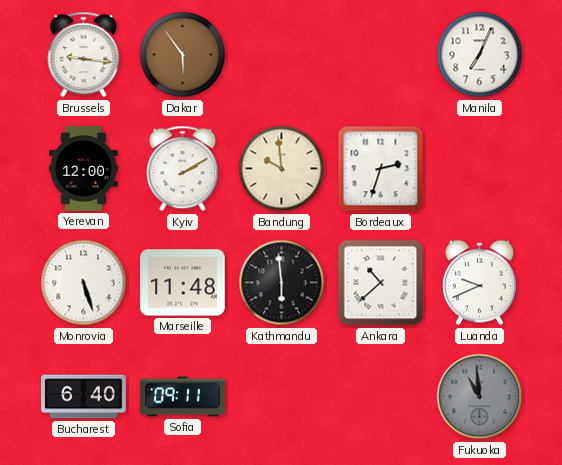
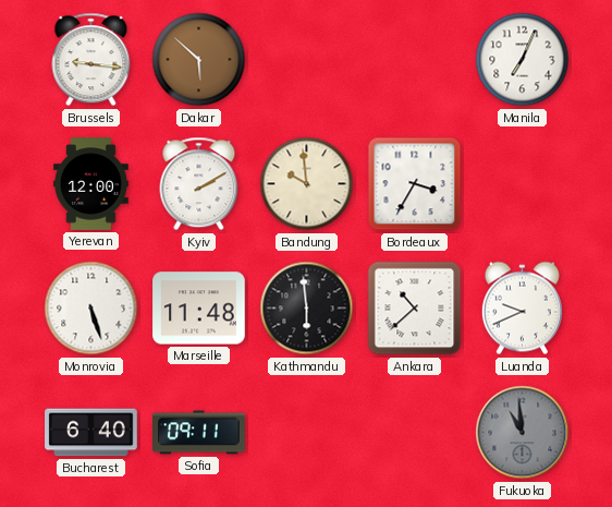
Dakar: 5:54 -> 5:52 (199, 60)
Bordeaux: 2:33 -> 3:35 (415, 184)
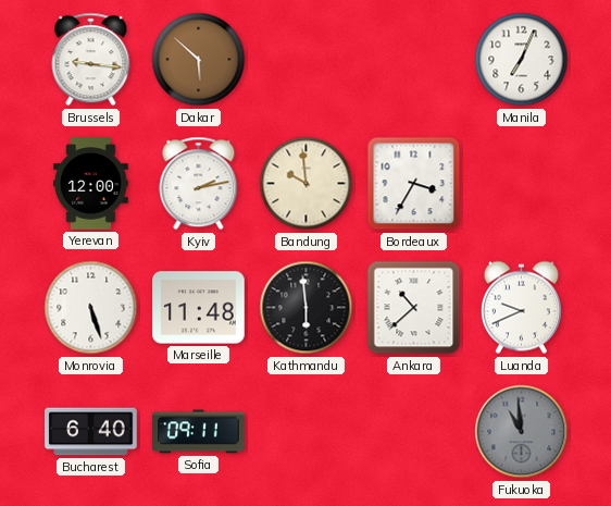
Kyiv: 2:10 -> 2:13 (199, 184)
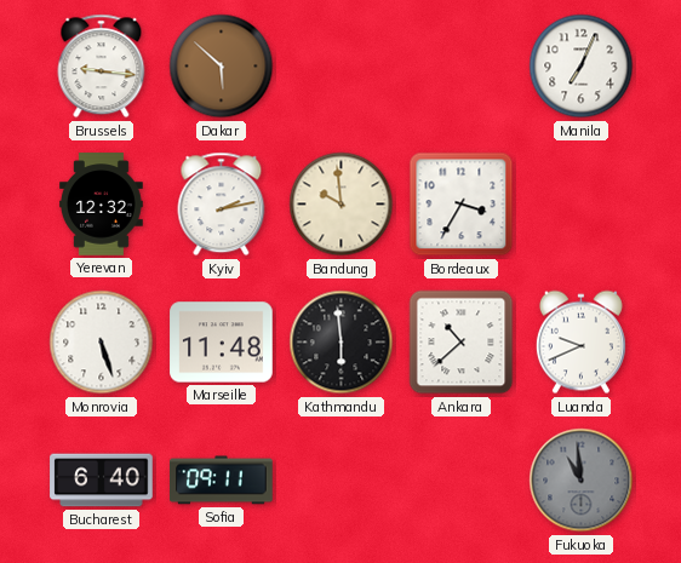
Yerevan: 12:00 -> 12:32 (102, 205)
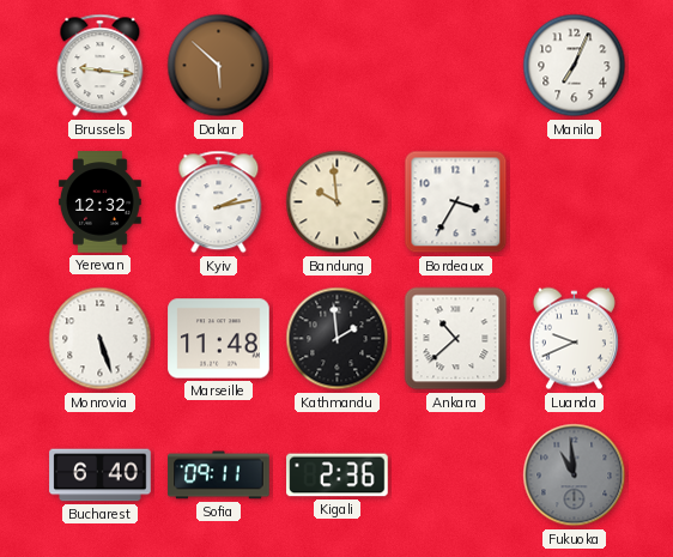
Kathmandu: 5:59 -> 1:59 (338, 339)
Kigali: none -> 2:36 (338, 476)
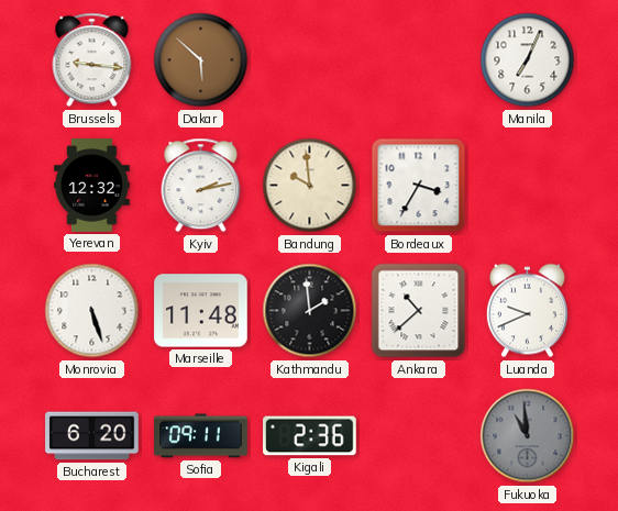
Bucharest: 6:40 -> 6:20 (92, 436)
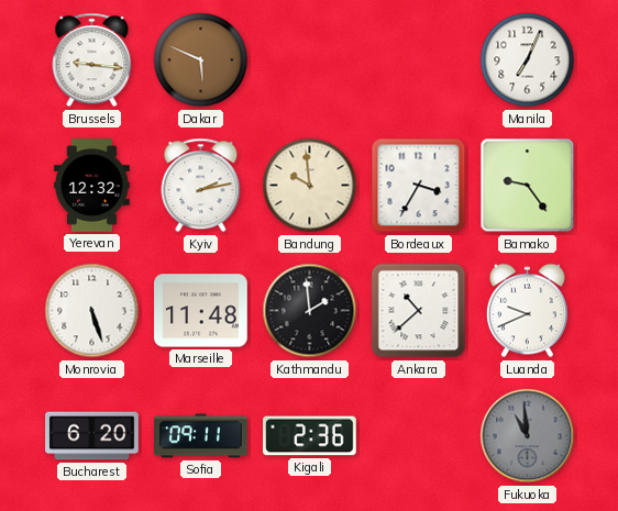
Dakar: 5:52 -> 5:49 (201, 60)
Bamako: none -> 9:24 (528, 186)
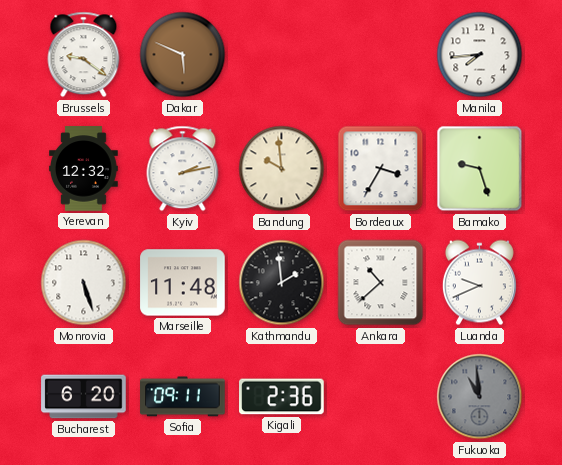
Brussels: 9:16 -> 9:21 (84, 55)
Manila: 7:04 -> 7:44 (480, 55)
Bamako: 9:24 -> 9:27 (480, 169)
